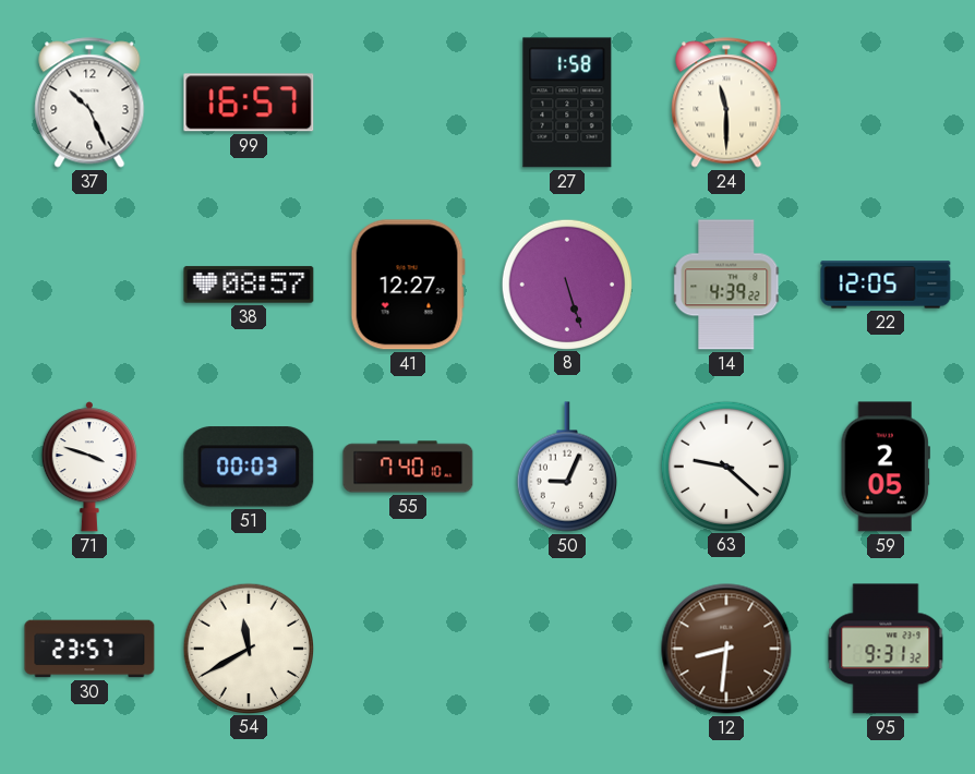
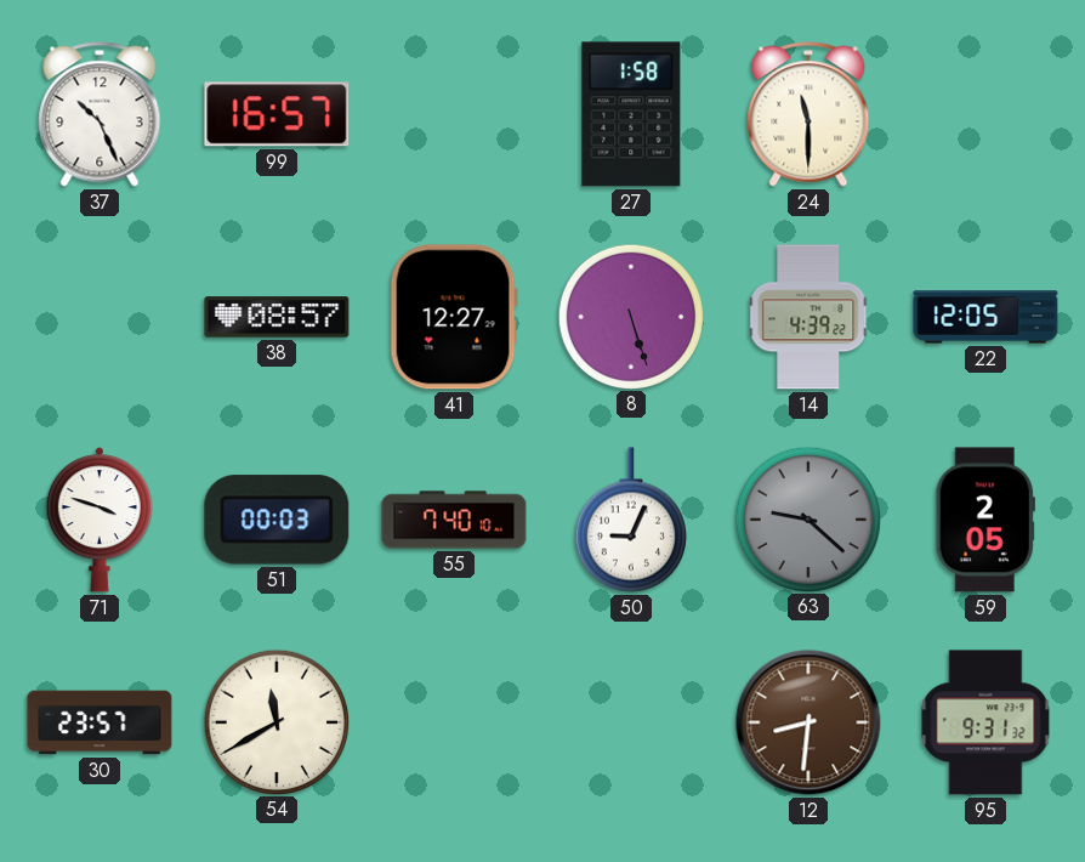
63 dial: white -> grey (807, 518)
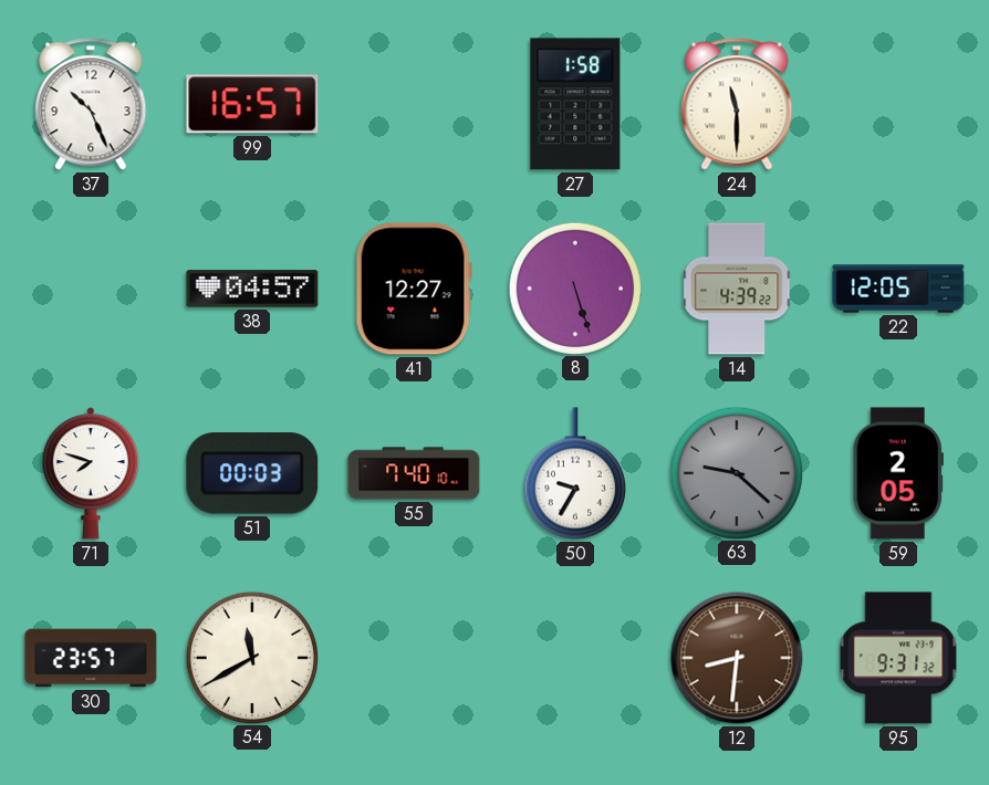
38: 08:57 -> 04:57 (252, 289)
71: 3:48 -> 7:48 (91, 473)
50: 9:04 -> 9:35 (575, 473)
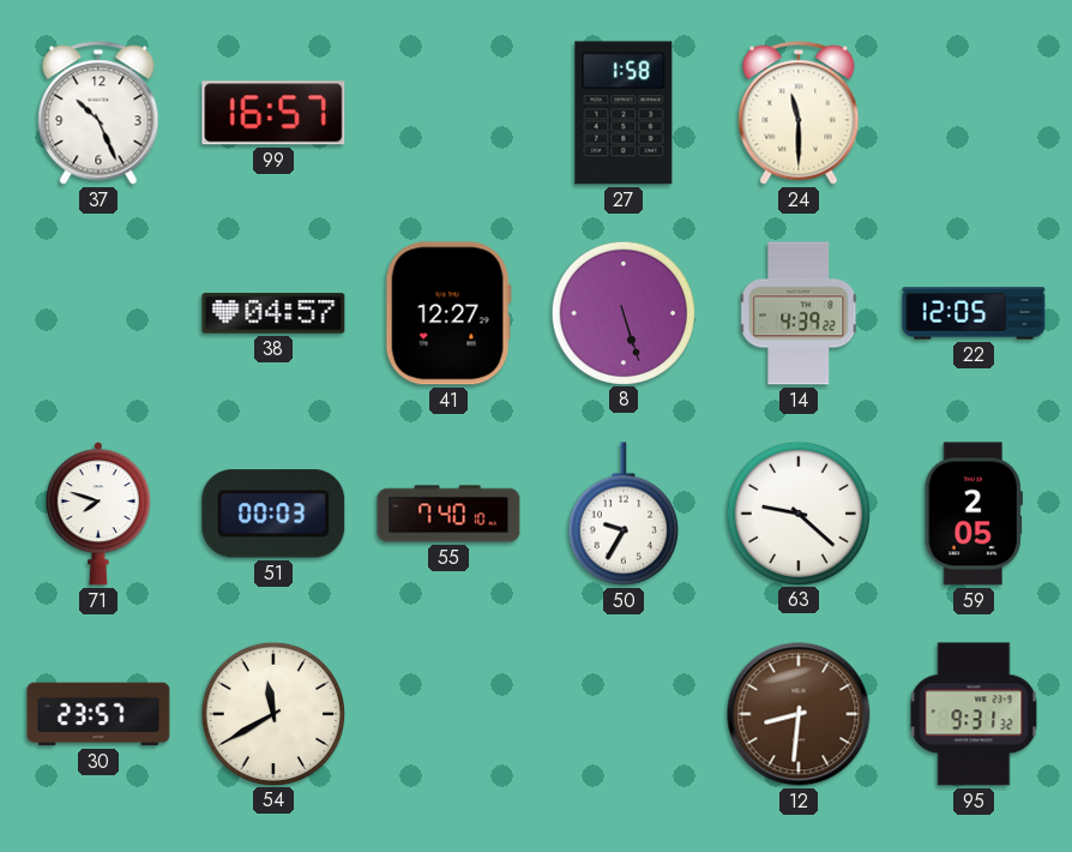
63 dial: grey -> white (797, 512)
